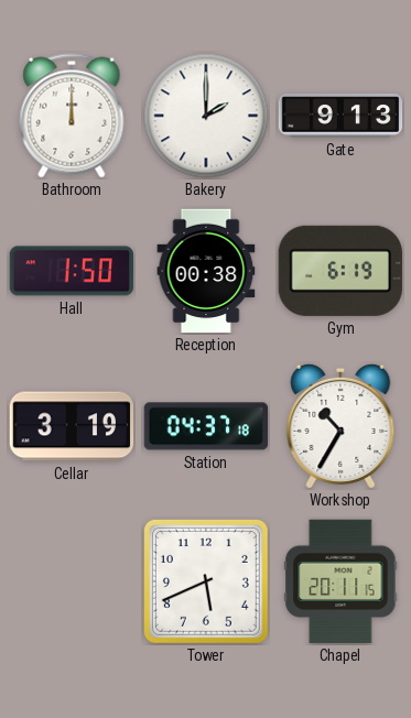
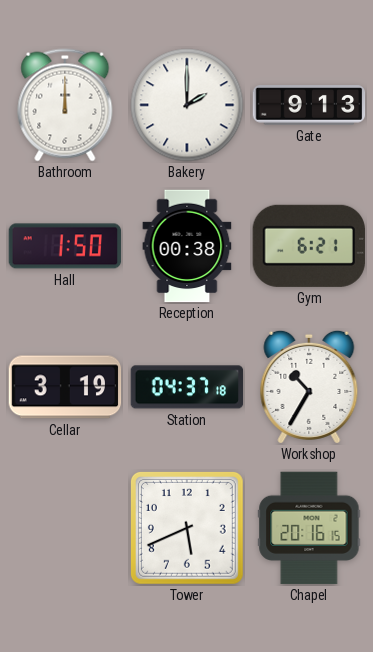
Gym: 6:19 -> 6:21 (309, 246)
Chapel: 20:11 -> 20:16 (309, 528)
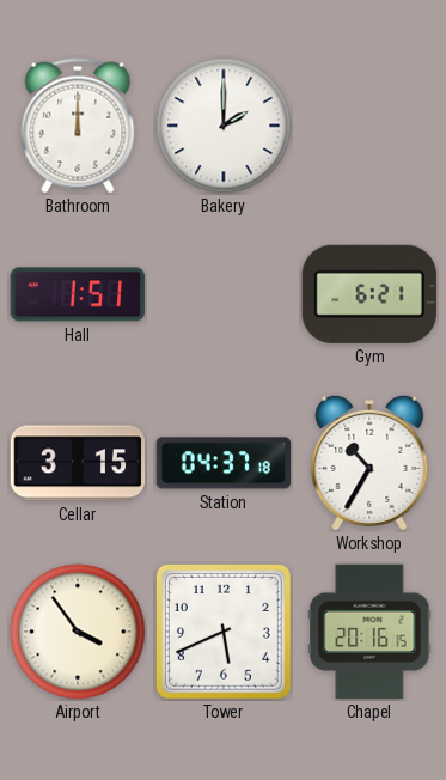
Gate: 9:13 -> none (309, 105)
Hall: 1:50 -> 1:51 (78, 294)
Reception: 00:38 -> none (187, 246)
Cellar: 3:19 -> 3:15 (78, 463)
Airport: none -> 3:54 (78, 632)
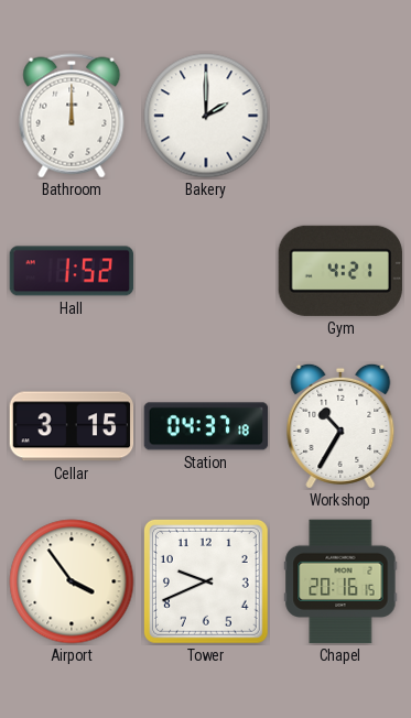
Hall: 1:51 -> 1:52 (72, 271)
Gym: 6:21 -> 4:21 (340, 271)
Tower: 5:41 -> 9:41 (206, 581)
